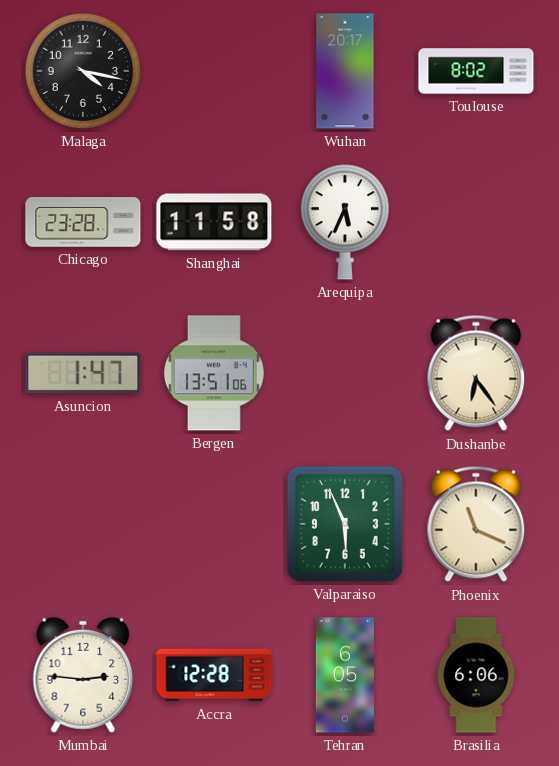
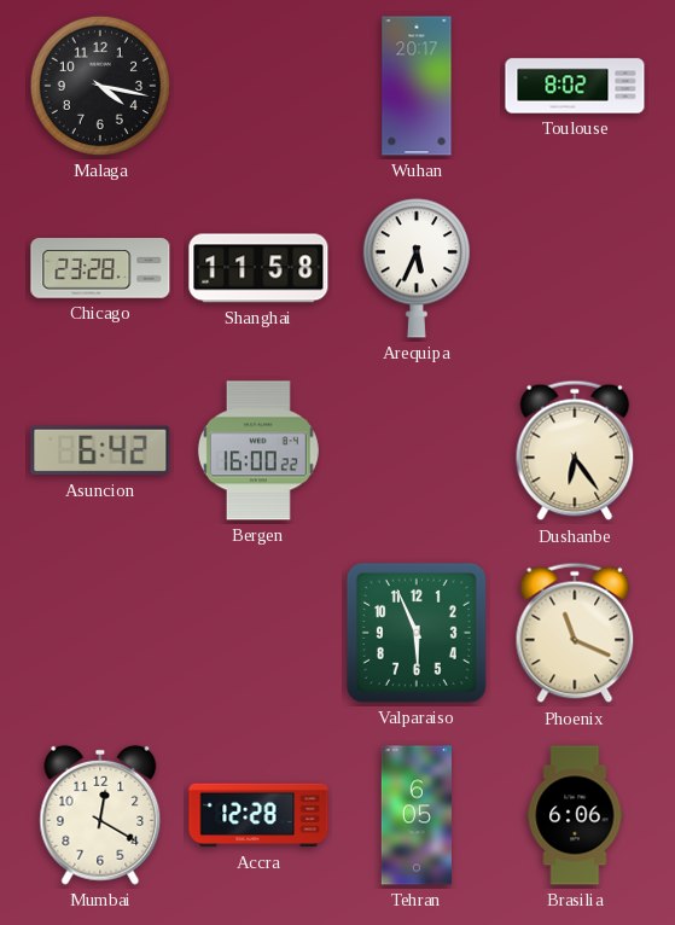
Asuncion: 1:47 -> 6:42 (100, 450)
Bergen: 13:51 -> 16:00 (258, 450)
Mumbai: 2:46 -> 12:20 (100, 815)
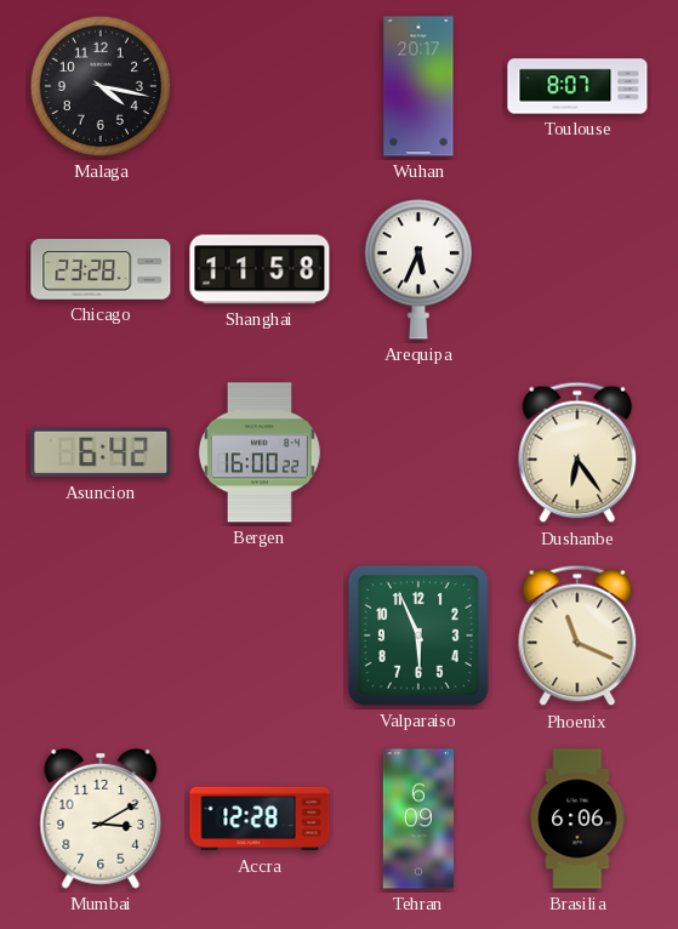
Toulouse: 8:02 -> 8:07 (577, 86)
Mumbai: 12:20 -> 3:10 (101, 819)
Tehran: 6:05 -> 6:09 (418, 819)
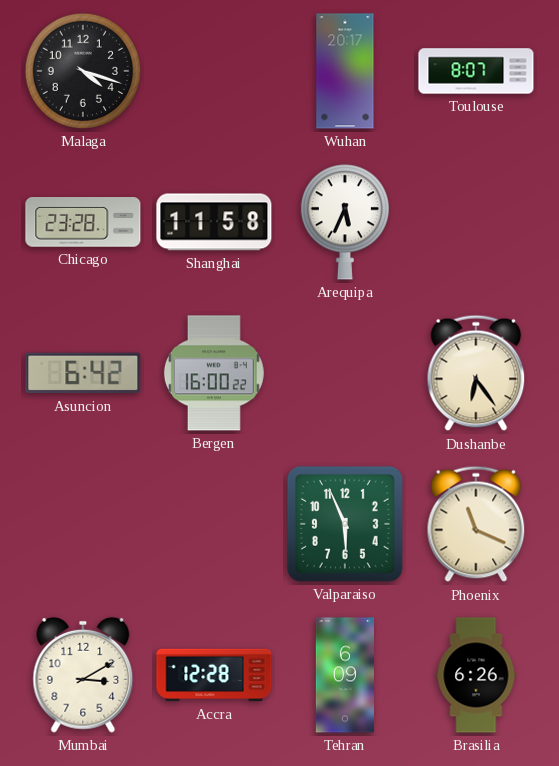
Malaga: 4:17 -> 4:18 (83, 71)
Brasilia: 6:06 -> 6:26 (476, 675)
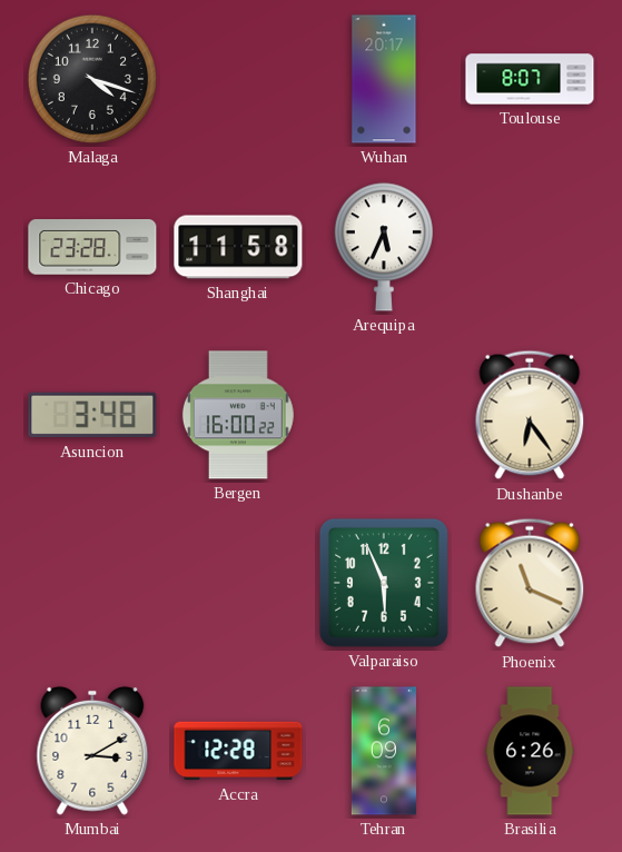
Asuncion: 6:42 -> 3:48 (92, 415)
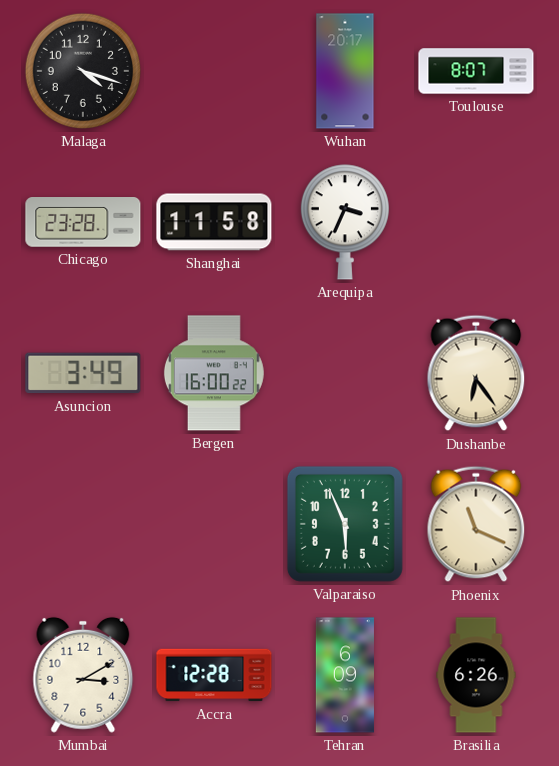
Arequipa: 5:34 -> 3:34 (345, 222)
Asuncion: 3:48 -> 3:49 (83, 373)
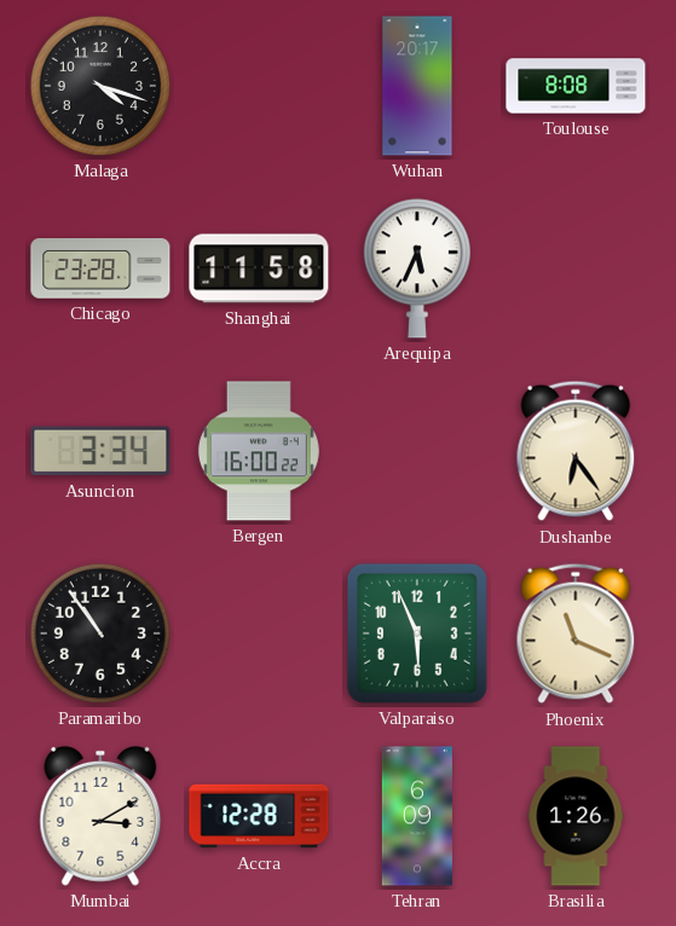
Toulouse: 8:07 -> 8:08 (576, 86)
Arequipa: 3:34 -> 5:34 (417, 268)
Asuncion: 3:49 -> 3:34 (100, 451)
Paramaribo: none -> 10:54 (100, 633)
Brasilia: 6:26 -> 1:26 (576, 816)
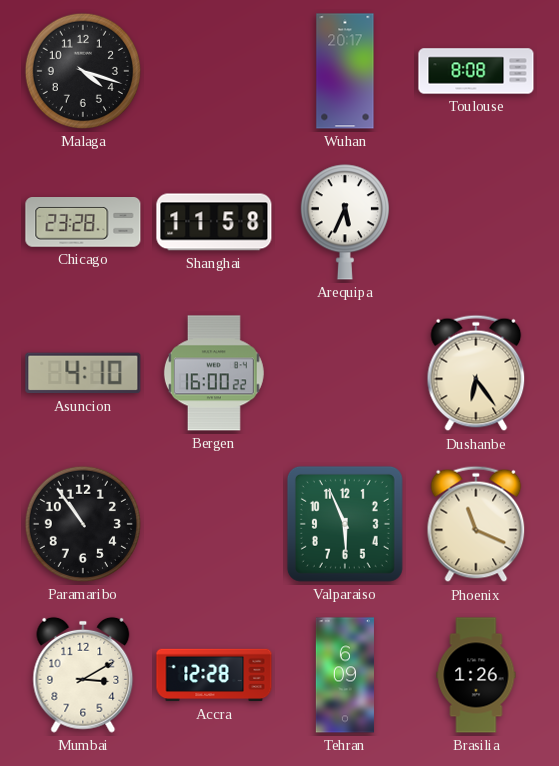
Asuncion: 3:34 -> 4:10 (83, 373)
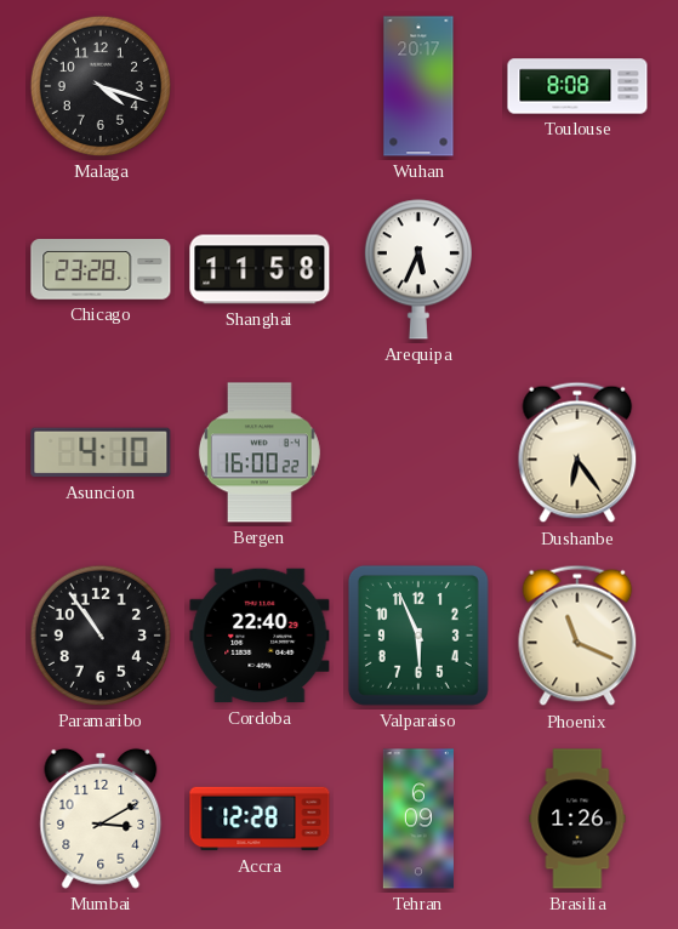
Cordoba: none -> 22:40 (260, 636)
